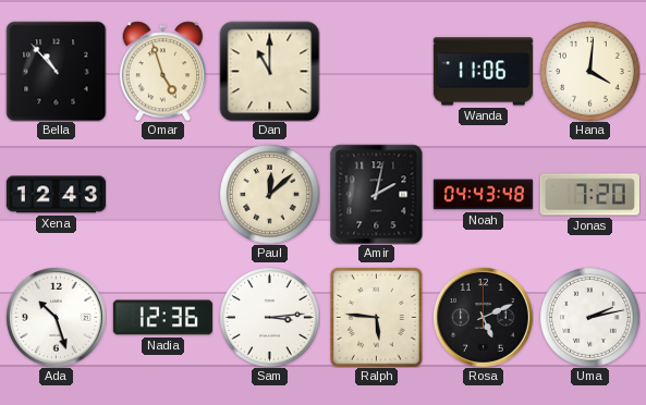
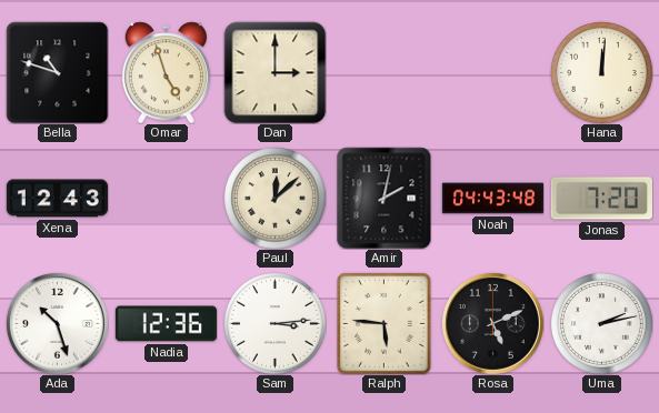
Bella: 10:53 -> 10:48 (57, 72)
Dan: 11:00 -> 3:00 (274, 72)
Wanda: 11:06 -> none (483, 72)
Hana: 4:01 -> 12:01 (602, 73)
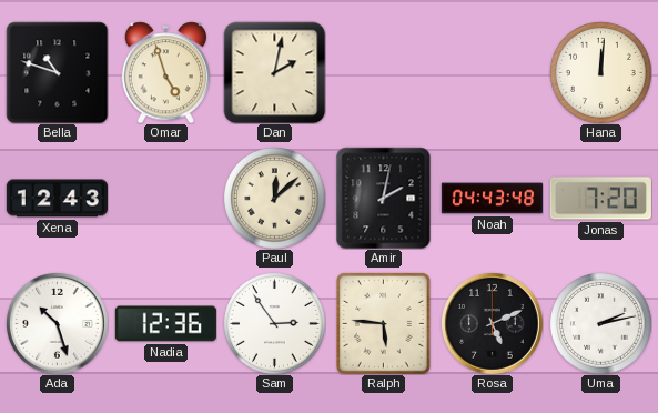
Dan: 3:00 -> 2:02 (274, 72)
Sam: 3:14 -> 2:54 (275, 324)
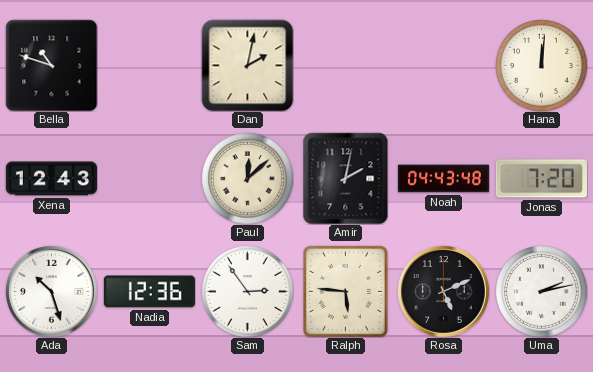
Omar: 4:57 -> none (165, 72)
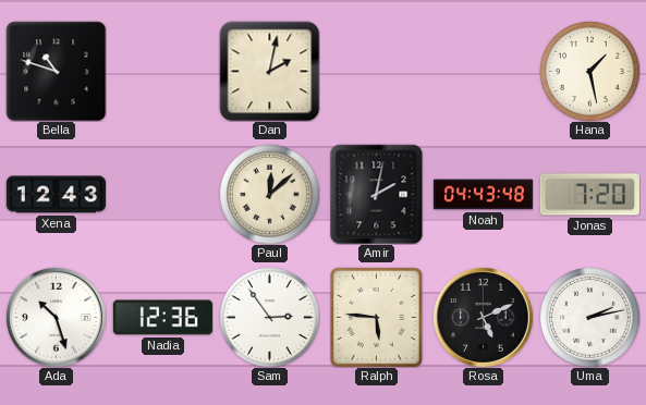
Hana: 12:01 -> 1:28 (590, 72)
